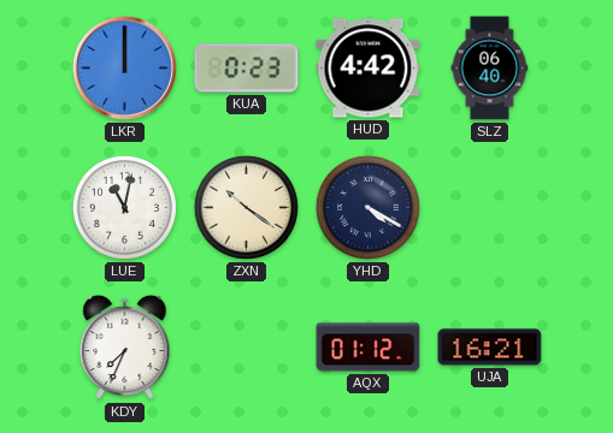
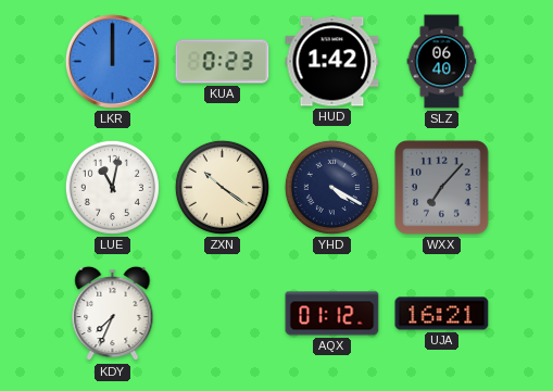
HUD: 4:42 -> 1:42 (332, 62)
WXX: none -> 7:07 (442, 188)
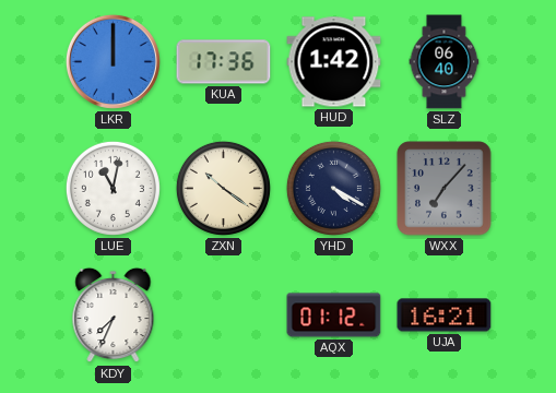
KUA: 0:23 -> 17:36 (224, 62)
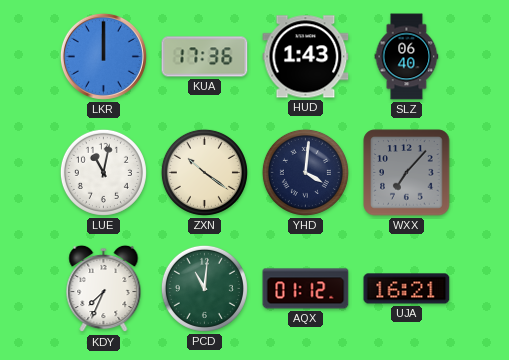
HUD: 1:42 -> 1:43 (306, 57)
YHD: 4:20 -> 4:01 (305, 172)
PCD: none -> 11:01 (204, 288)
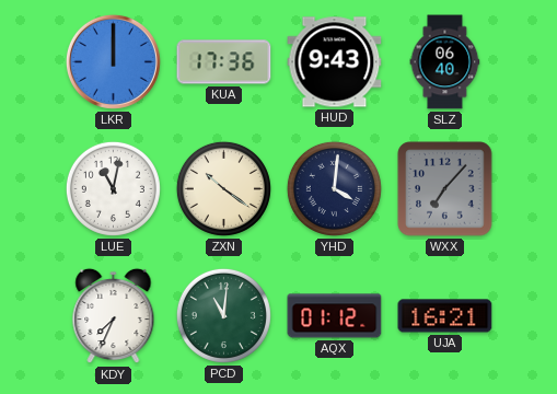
HUD: 1:43 -> 9:43 (335, 62)
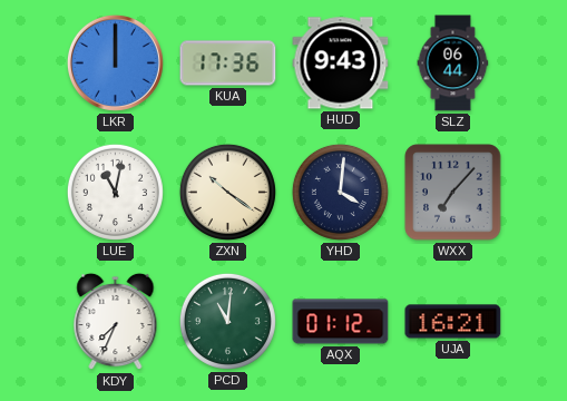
SLZ: 06:40 -> 06:44 (453, 63)
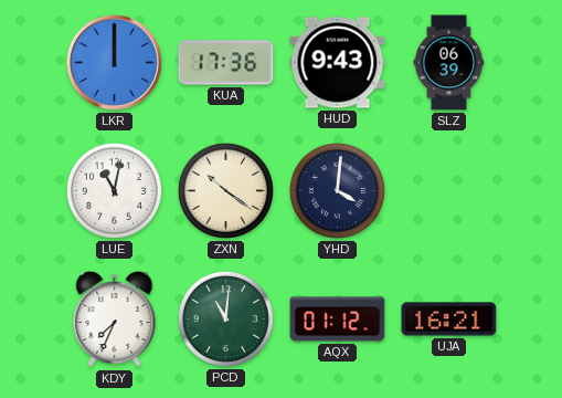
SLZ: 06:44 -> 06:39 (449, 63)
WXX: 7:07 -> none (453, 193)
